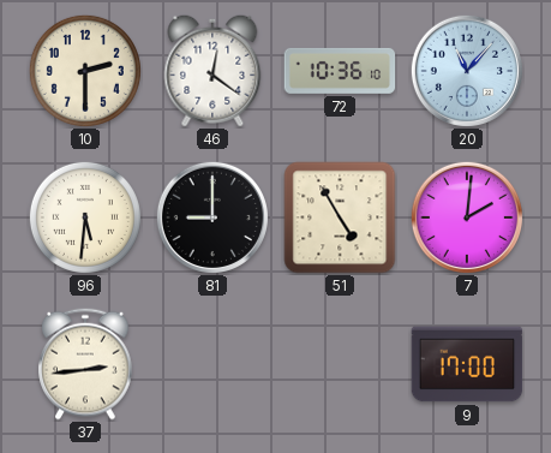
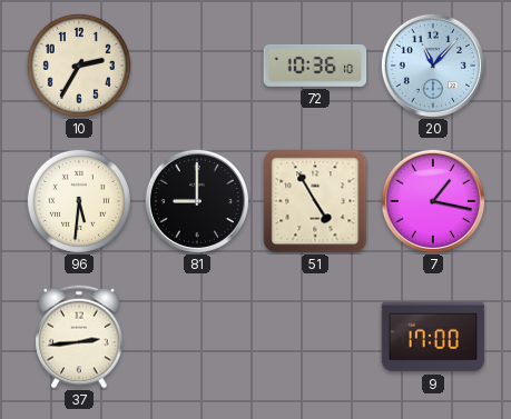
10: 2:30 -> 2:35 (79, 66)
46: 12:21 -> none (212, 71)
7: 2:01 -> 1:17 (433, 201)
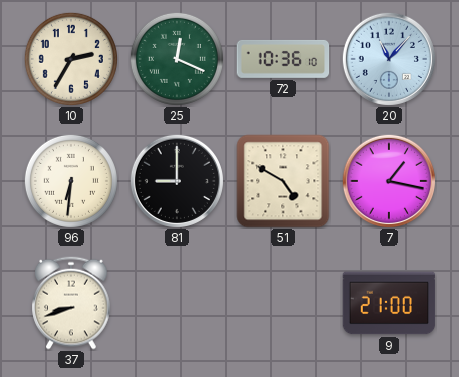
25: none -> 12:19 (177, 59)
96: 5:31 -> 6:31 (71, 181)
51: 4:55 -> 4:50 (283, 181)
37: 2:44 -> 8:42 (71, 303)
9: 17:00 -> 21:00 (389, 303)
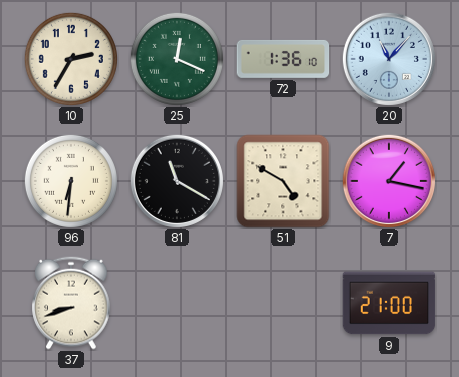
72: 10:36 -> 1:36 (283, 59)
81: 9:00 -> 11:20 (177, 181)
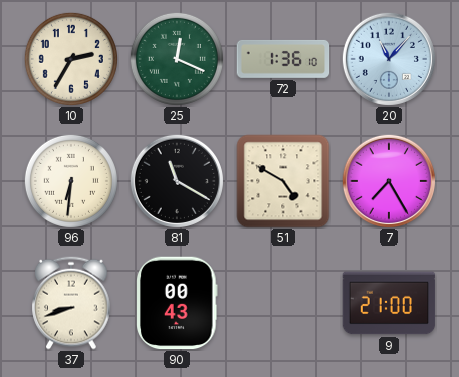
7: 1:17 -> 7:25 (389, 181)
90: none -> 00:43 (177, 303)
